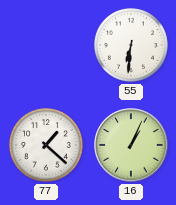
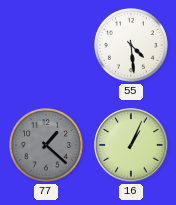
55: 6:31 -> 4:29 (131, 45)
77 dial: white -> grey (46, 145)
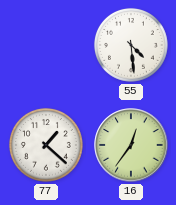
77 dial: grey -> white (46, 145)
16: 1:04 -> 12:36 (131, 145)
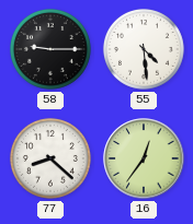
58: none -> 9:15 (50, 49)
77: 1:22 -> 8:22 (50, 158)
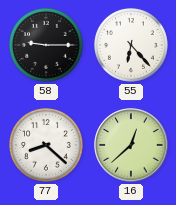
55: 4:29 -> 6:23 (131, 45)
16: 12:36 -> 12:38 (131, 145)
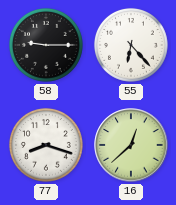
77: 8:22 -> 8:18 (46, 145)
